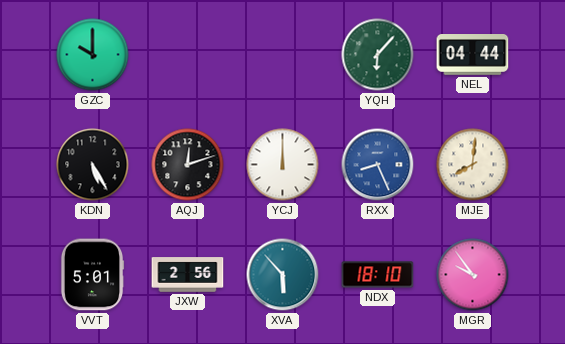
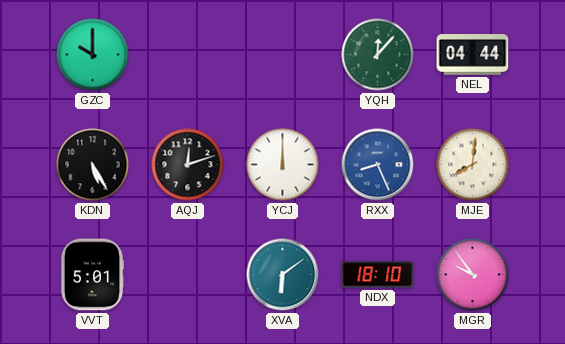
YQH: 6:07 -> 12:07 (378, 55)
JXW: 2:56 -> none (188, 275)
XVA: 5:53 -> 6:09 (283, 275)
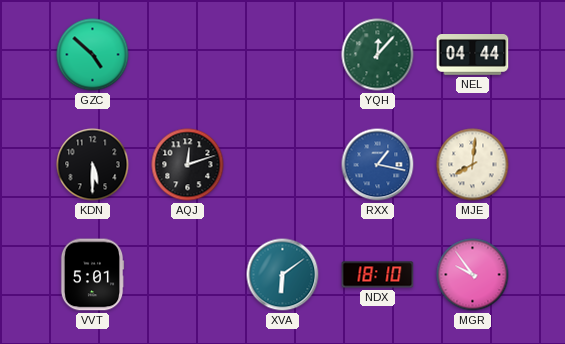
GZC: 10:00 -> 4:52 (93, 55)
KDN: 5:25 -> 5:30 (93, 165)
YCJ: 12:00 -> none (283, 165)
RXX: 8:26 -> 1:17 (378, 165)
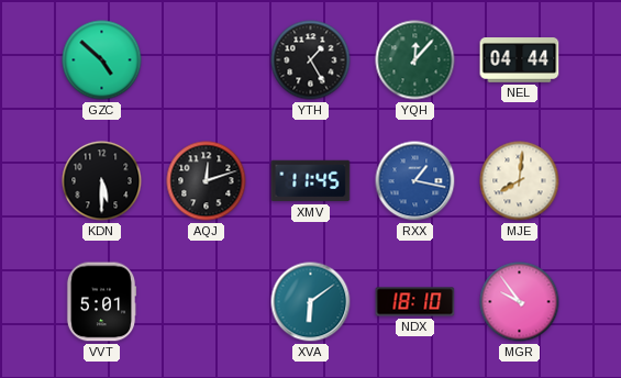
YTH: none -> 1:25 (311, 60)
XMV: none -> 11:45 (311, 181)
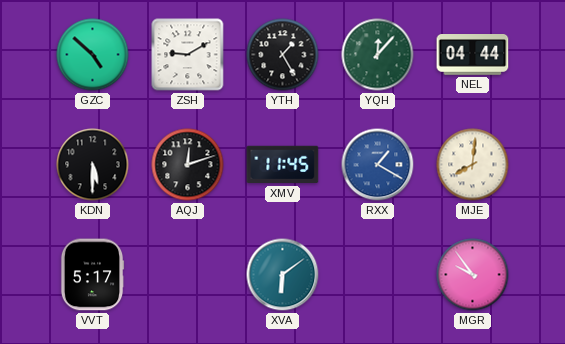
ZSH: none -> 9:10 (188, 55)
RXX: 1:17 -> 1:20 (378, 165)
VVT: 5:01 -> 5:17 (92, 275)
NDX: 18:10 -> none (415, 302)
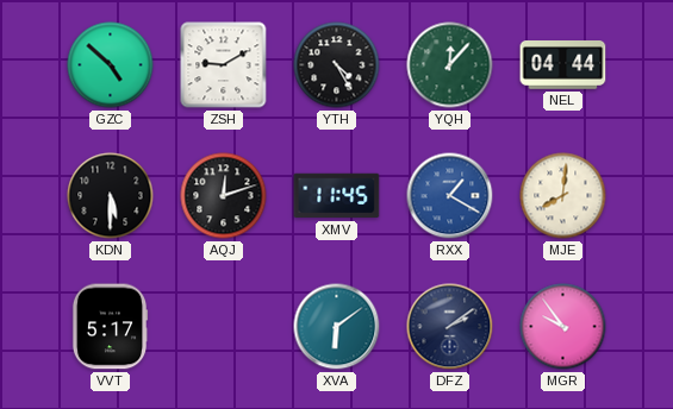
YTH: 1:25 -> 4:25 (337, 65)
DFZ: none -> 2:09 (450, 327)
